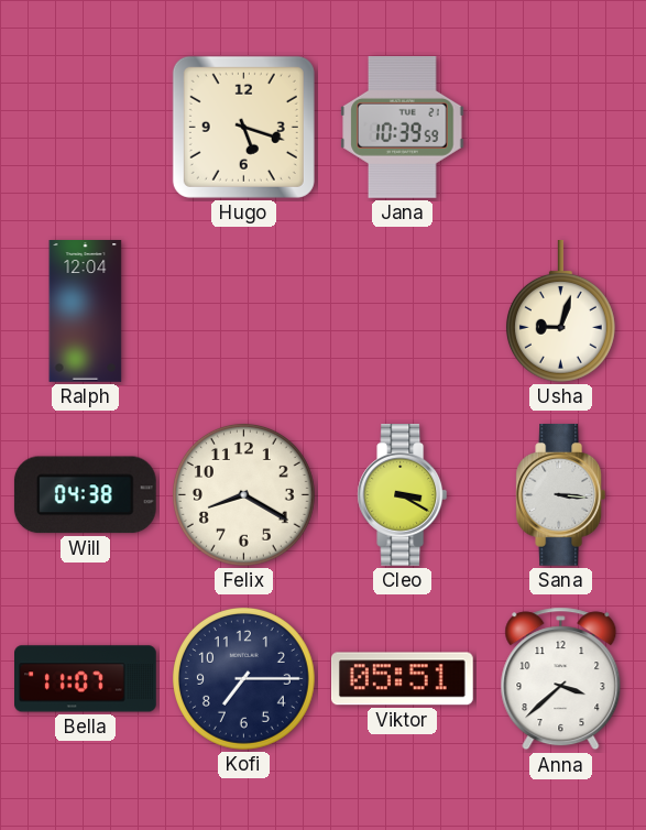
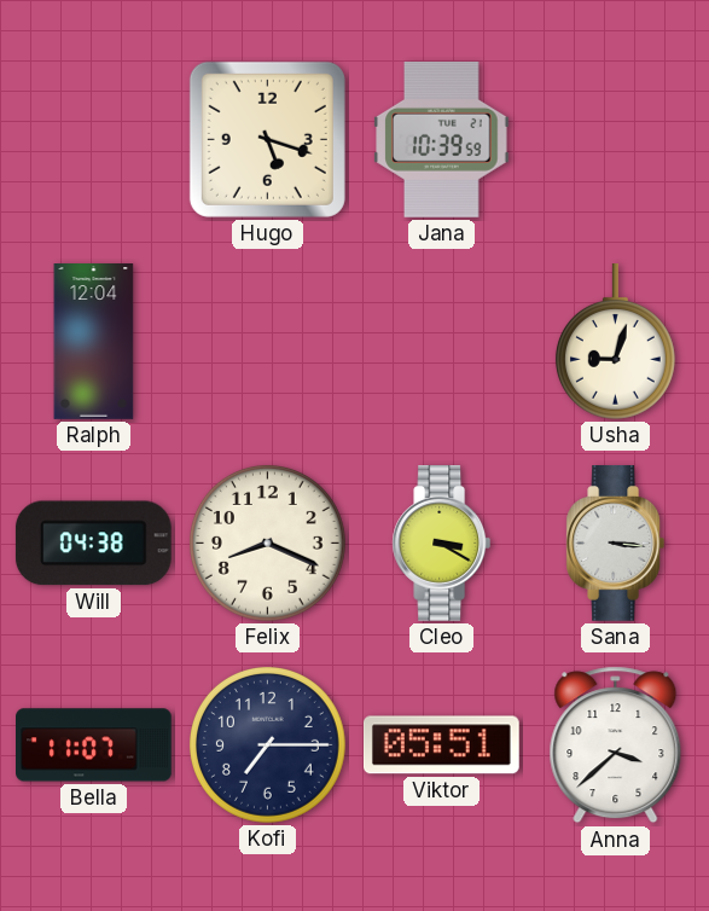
Felix: 8:20 -> 8:19 (267, 542)
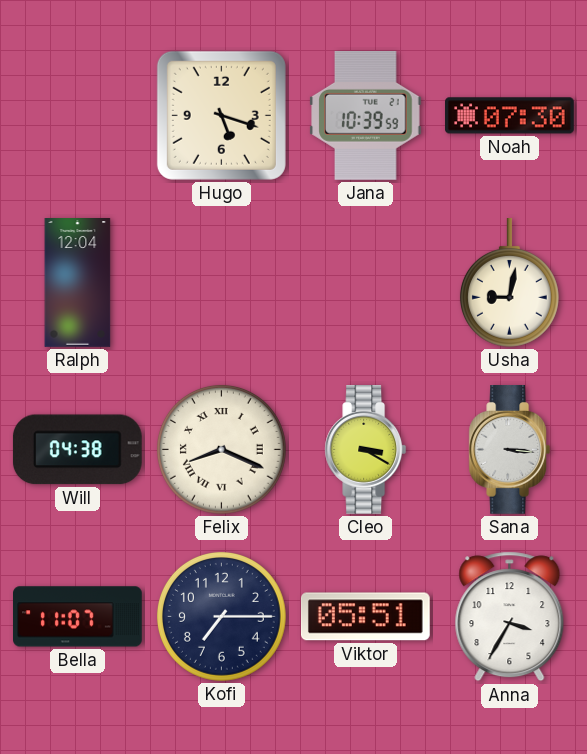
Noah: none -> 07:30 (510, 116)
Usha: 9:03 -> 9:02 (509, 283)
Felix numerals: Arabic -> Roman (221, 449)
Anna: 3:38 -> 3:35 (510, 617)
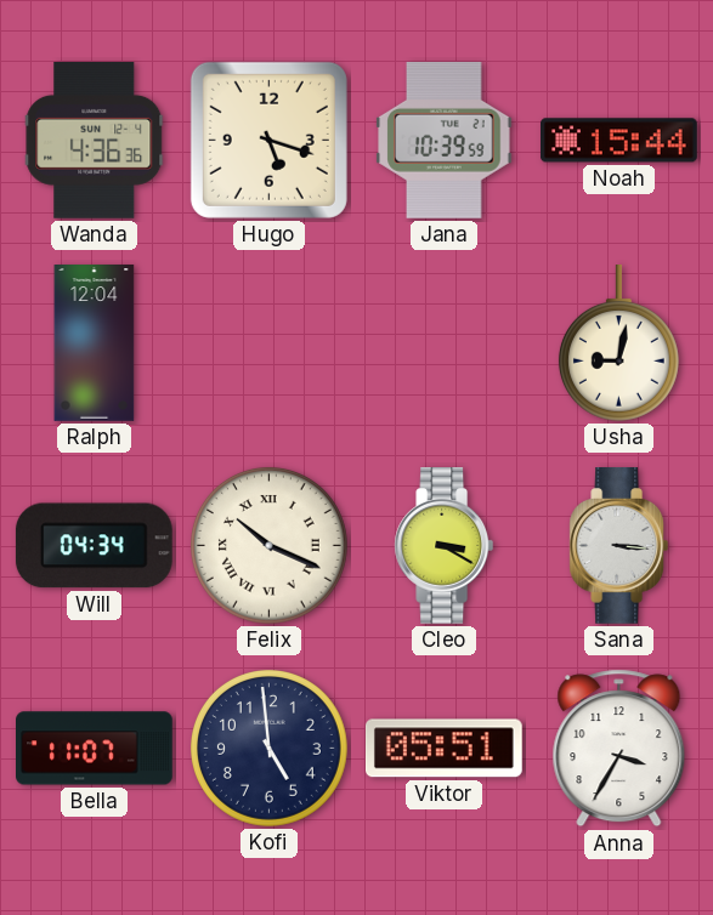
Wanda: none -> 4:36 (95, 140)
Noah: 07:30 -> 15:44 (619, 141)
Will: 04:38 -> 04:34 (94, 546)
Felix: 8:19 -> 10:19 (268, 545)
Kofi: 7:15 -> 4:59 (268, 748)
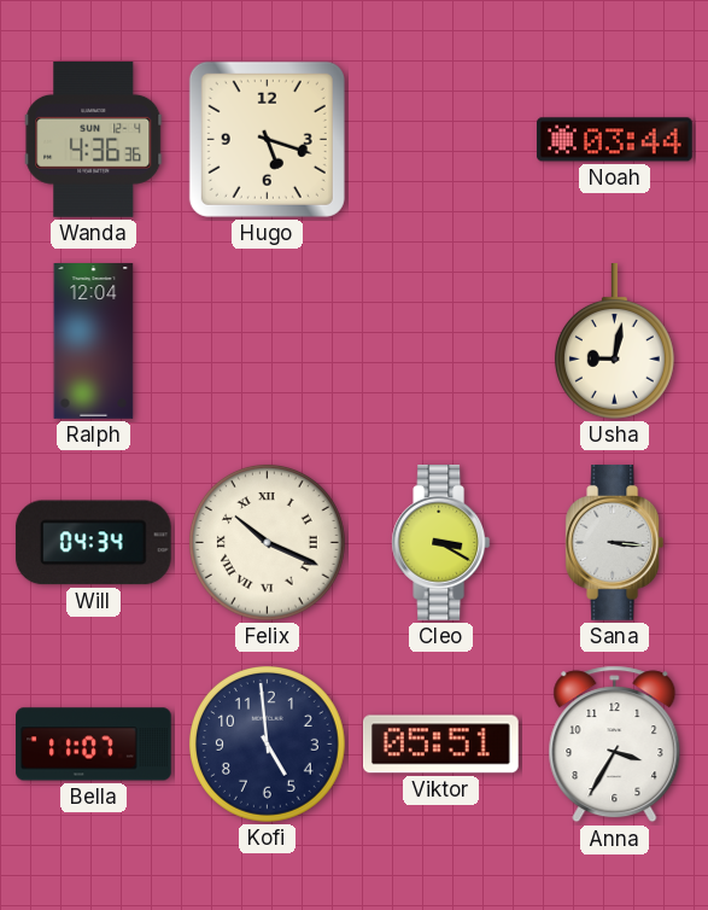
Jana: 10:39 -> none (445, 140)
Noah: 15:44 -> 03:44 (615, 140)
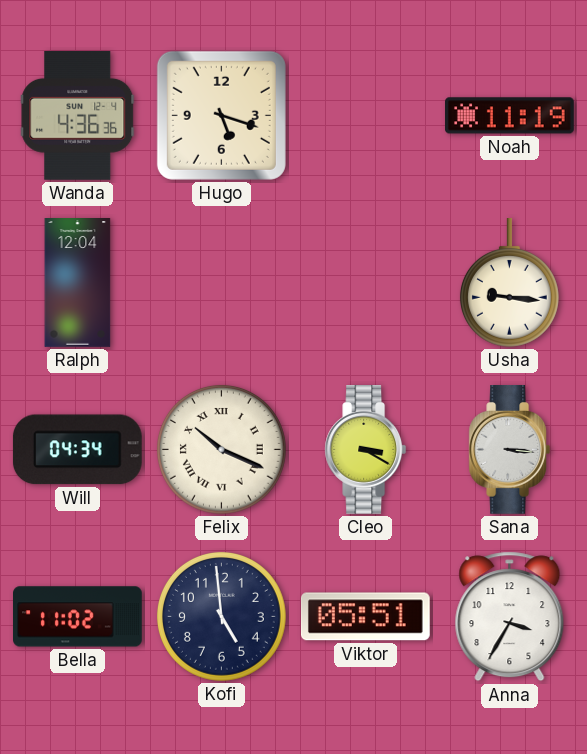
Noah: 03:44 -> 11:19 (510, 116)
Usha: 9:02 -> 9:16 (509, 283)
Bella: 11:07 -> 11:02 (78, 617)
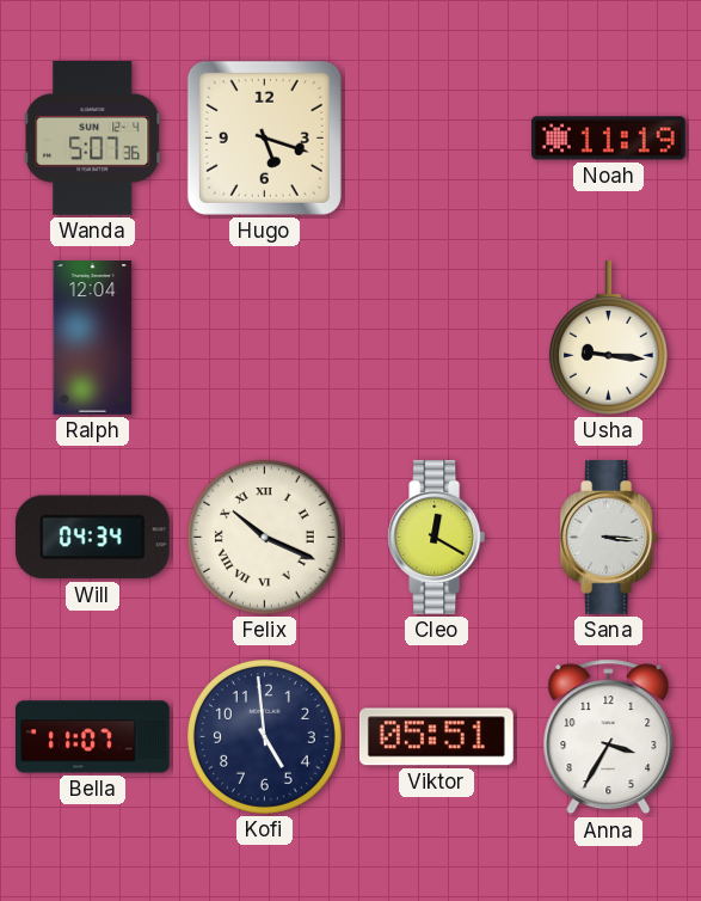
Wanda: 4:36 -> 5:07 (93, 137)
Cleo: 3:20 -> 12:20 (437, 538)
Bella: 11:02 -> 11:07 (93, 737)
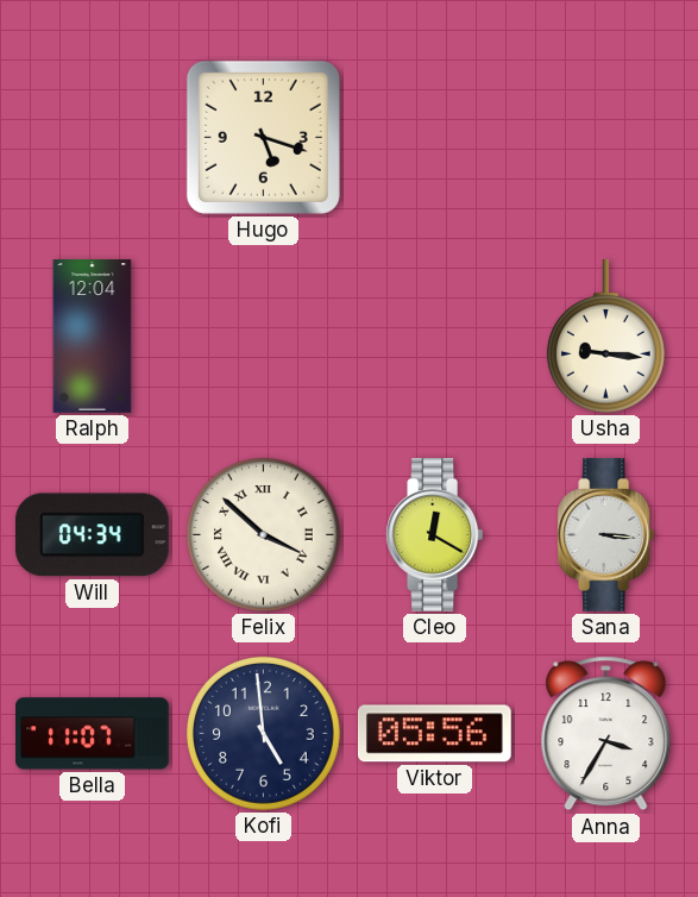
Wanda: 5:07 -> none (93, 137)
Noah: 11:19 -> none (609, 139)
Felix: 10:19 -> 3:52 (263, 534)
Viktor: 05:51 -> 05:56 (434, 734)
